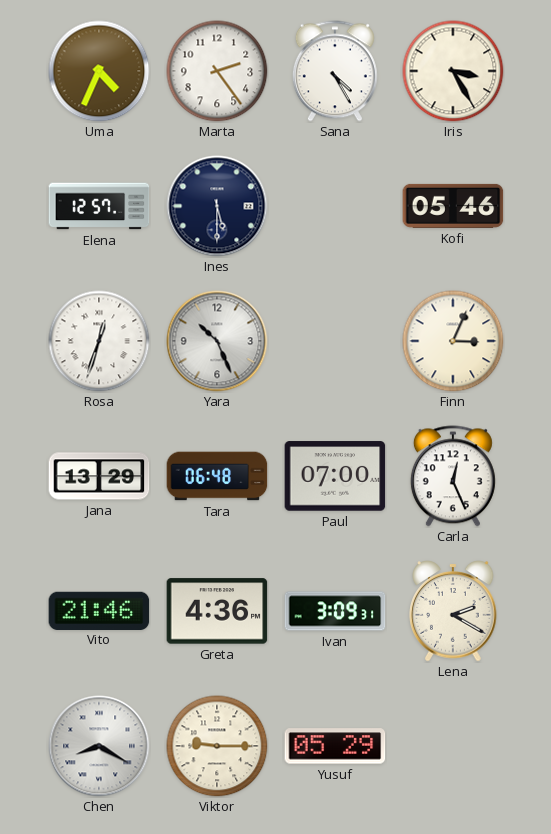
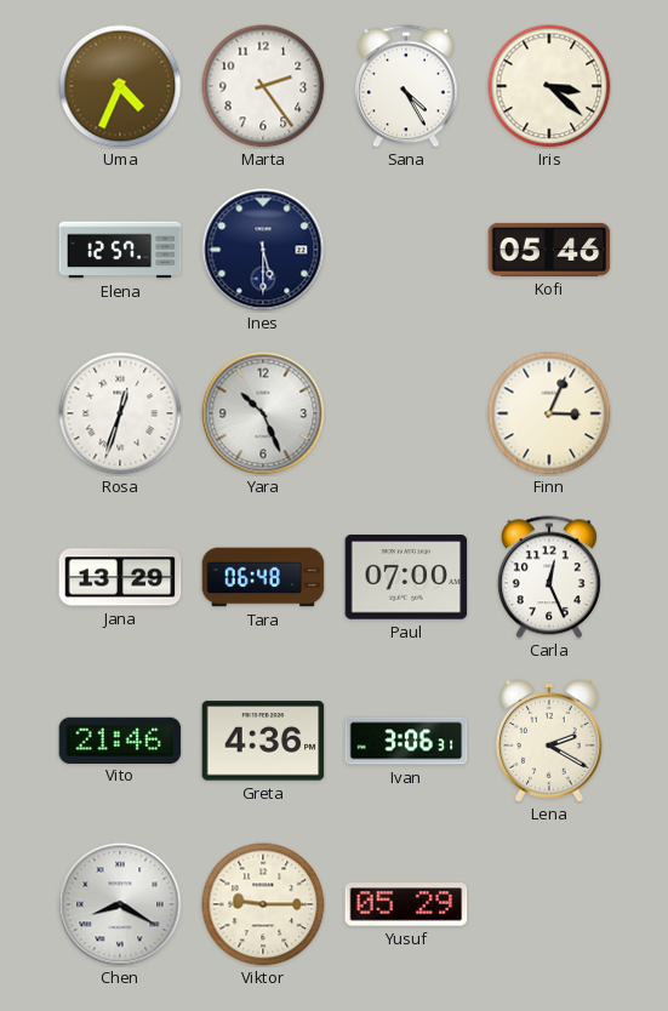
Iris: 3:25 -> 3:22 (549, 86)
Ivan: 3:09 -> 3:06 (406, 741)
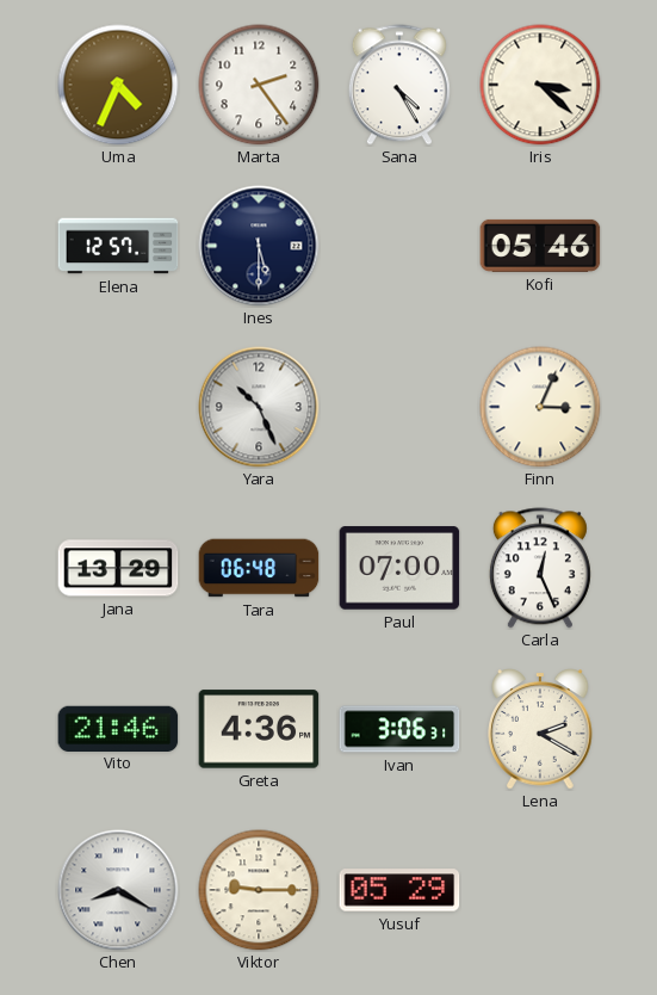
Rosa: 12:33 -> none (120, 413)
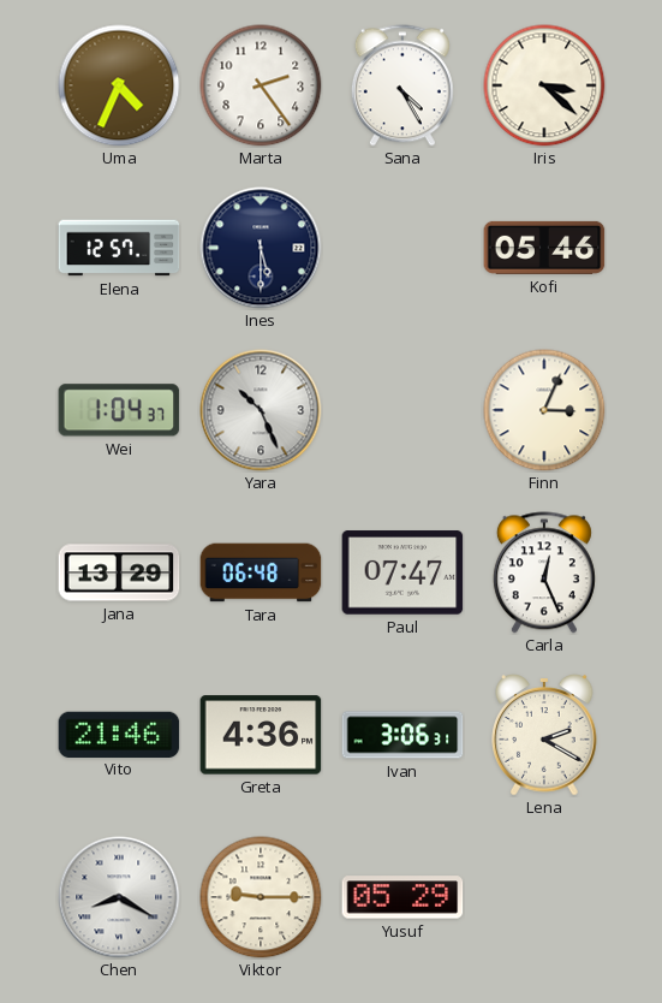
Wei: none -> 1:04 (119, 410)
Paul: 07:00 -> 07:47 (402, 572)
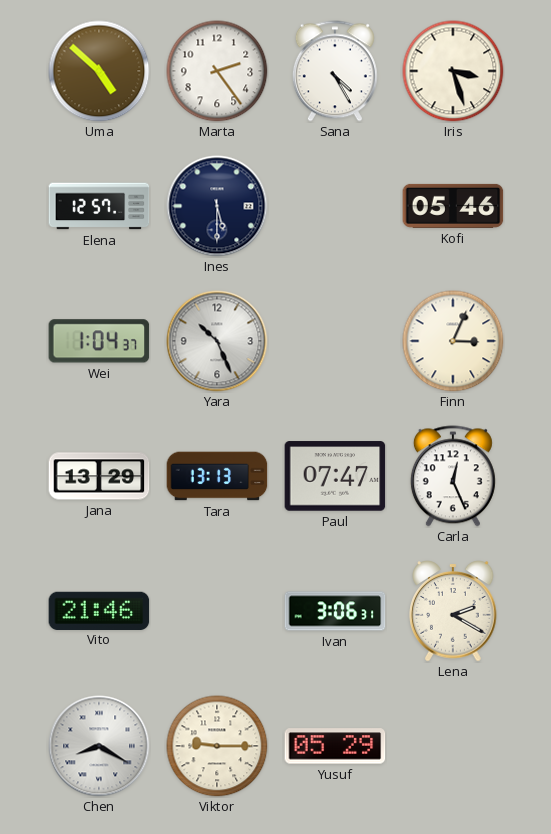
Uma: 4:34 -> 4:52 (99, 71)
Iris: 3:22 -> 3:27 (453, 71)
Tara: 06:48 -> 13:13 (217, 476)
Greta: 4:36 -> none (261, 735)
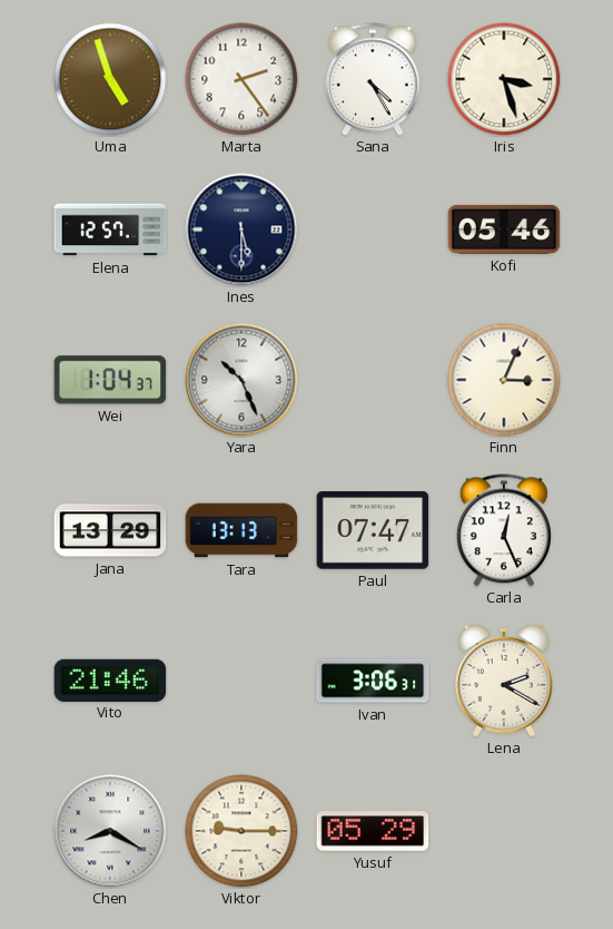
Uma: 4:52 -> 4:57 (110, 79)
